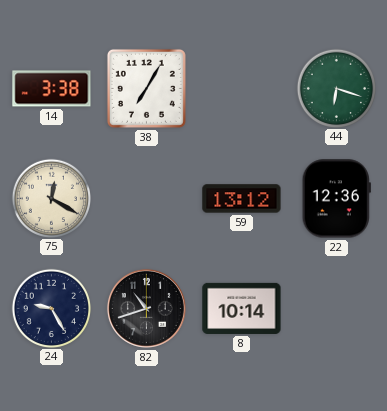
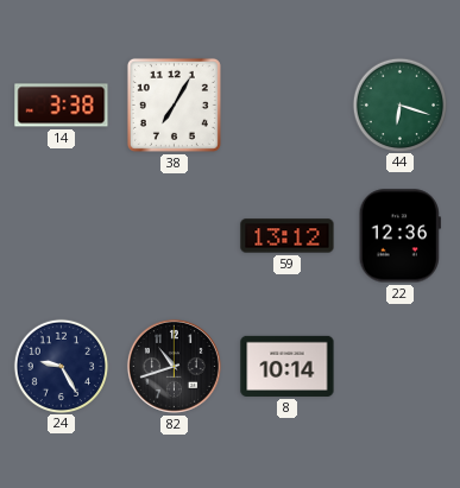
75: 12:20 -> none (51, 198)
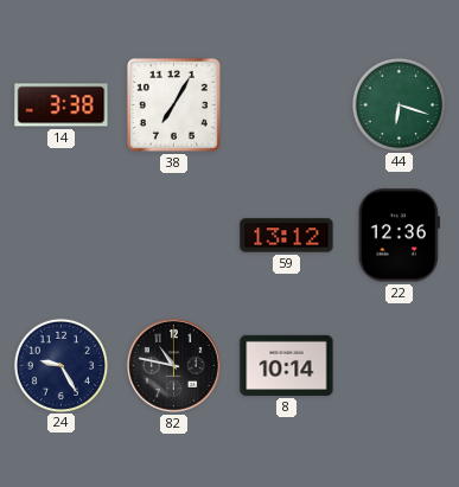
82: 10:42 -> 10:47 (173, 365)
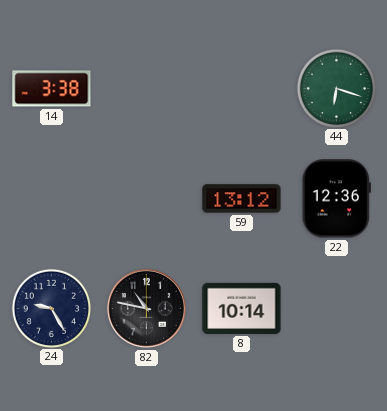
38: 7:05 -> none (173, 104)
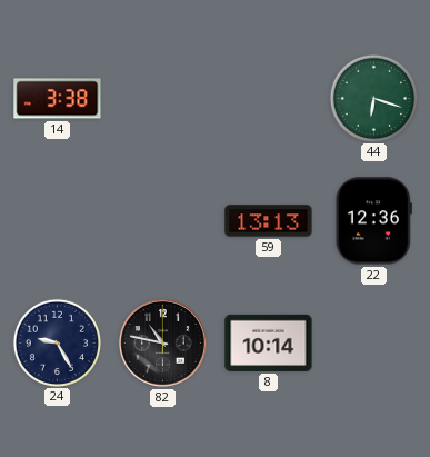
59: 13:12 -> 13:13 (269, 221)
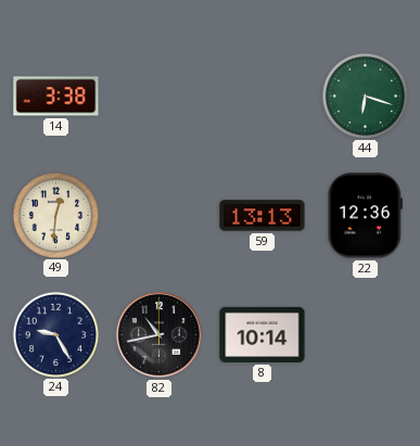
49: none -> 12:31 (55, 215)
82: 10:47 -> 10:43 (158, 334)
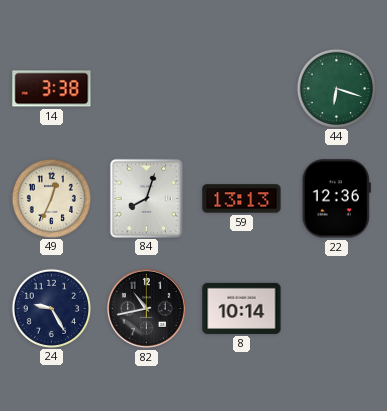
49: 12:31 -> 12:34 (51, 198)
84: none -> 8:03 (146, 198)
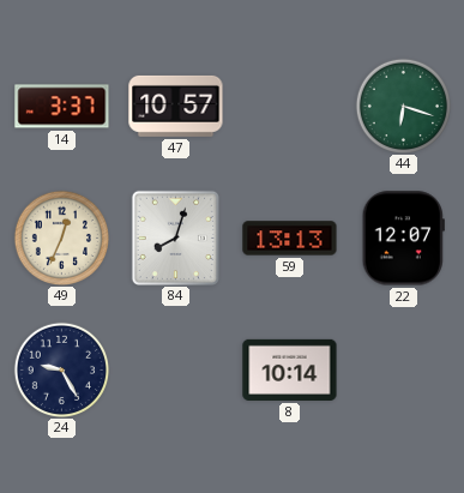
14: 3:38 -> 3:37 (62, 107)
47: none -> 10:57 (176, 106)
22: 12:36 -> 12:07 (403, 239)
82: 10:43 -> none (146, 308)
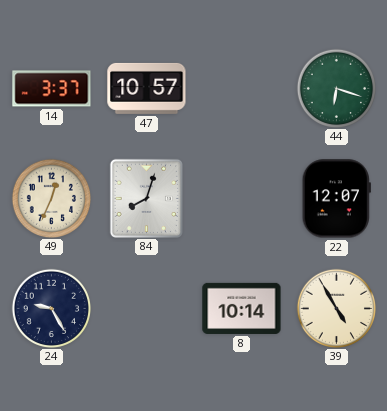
59: 13:13 -> none (290, 239)
39: none -> 4:55 (336, 308)
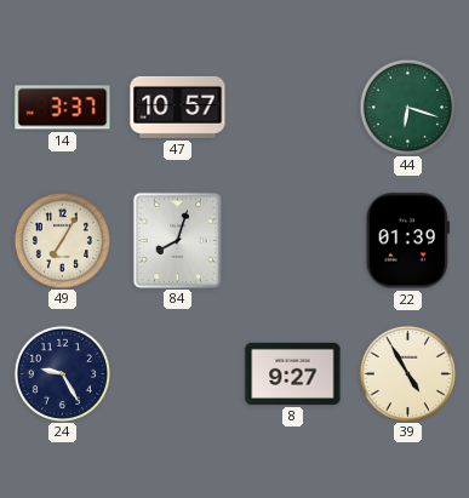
49: 12:34 -> 7:05 (62, 240)
22: 12:07 -> 01:39 (407, 241)
8: 10:14 -> 9:27 (293, 373)
